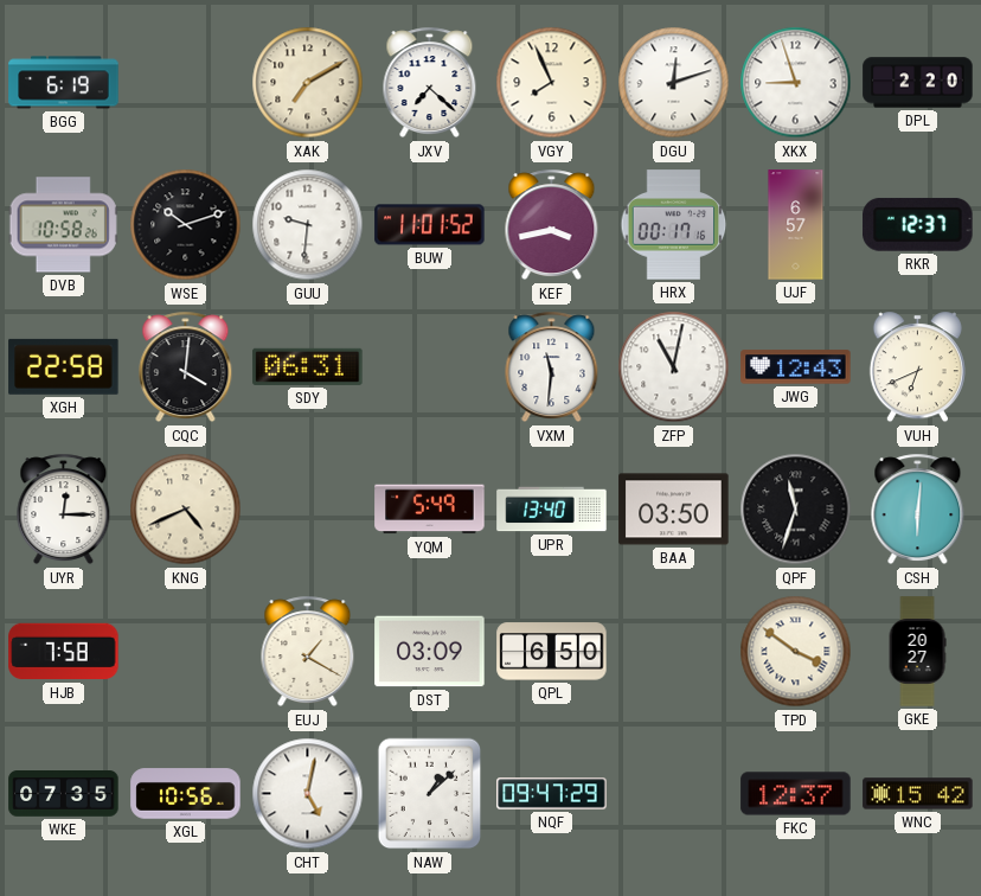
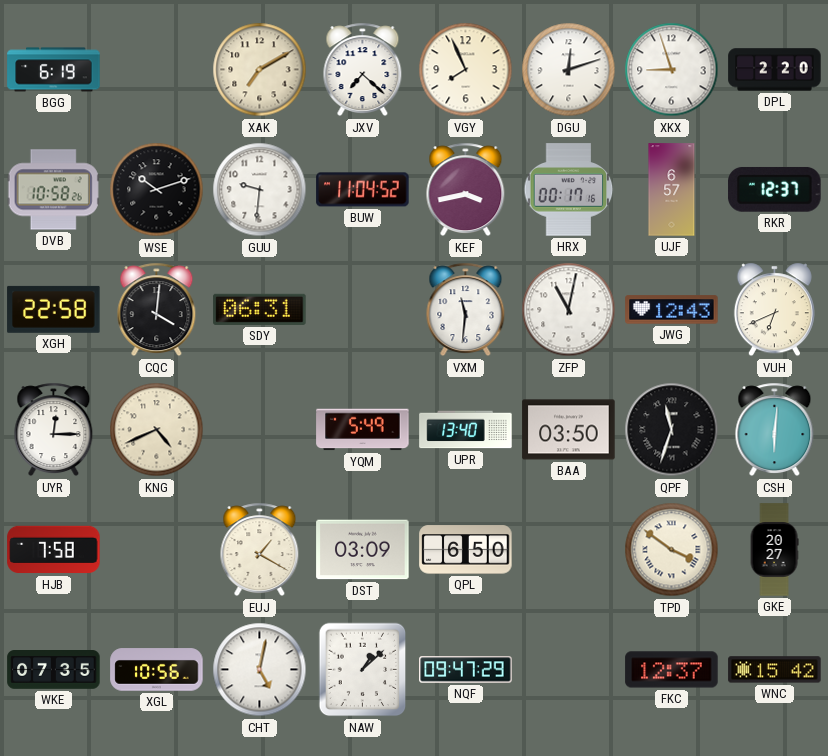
BUW: 11:01 -> 11:04 (363, 190)
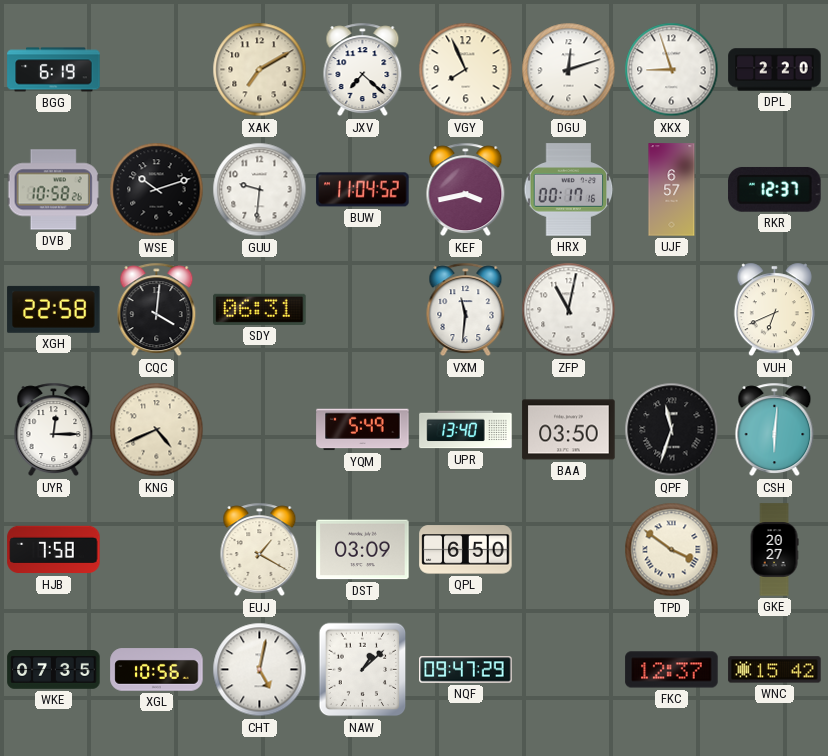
JWG: 12:43 -> none (672, 310)
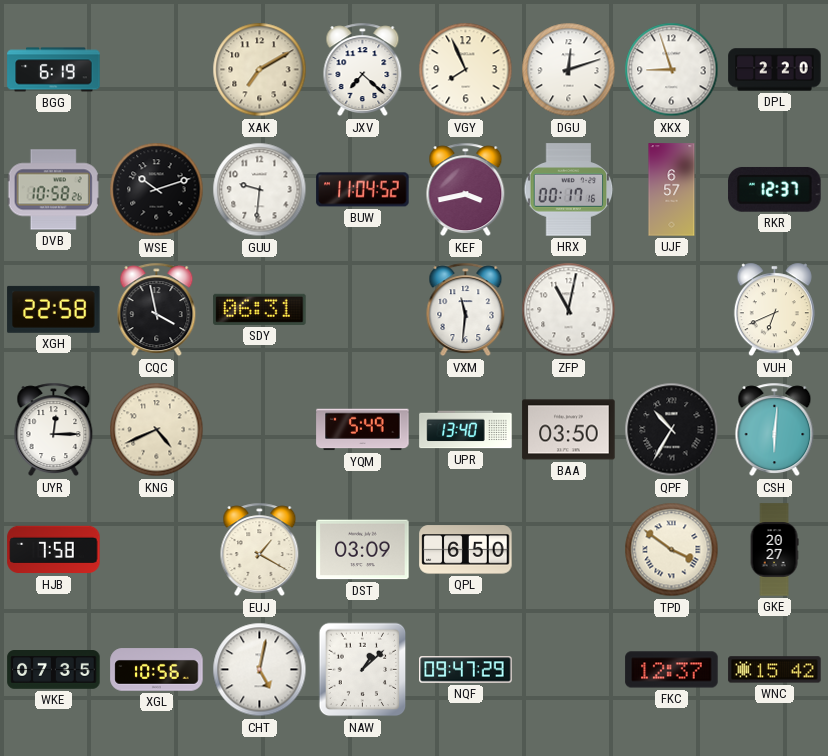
CQC: 4:01 -> 3:58 (157, 310)
QPF: 11:33 -> 10:35 (672, 430)
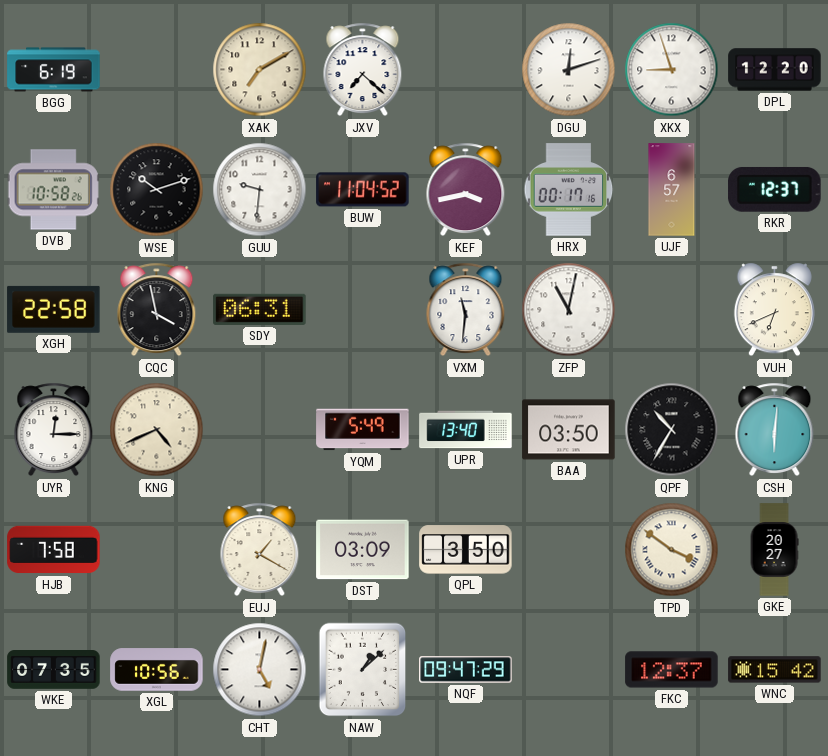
VGY: 7:56 -> none (466, 70)
DPL: 2:20 -> 12:20 (775, 70)
QPL: 6:50 -> 3:50 (466, 550)
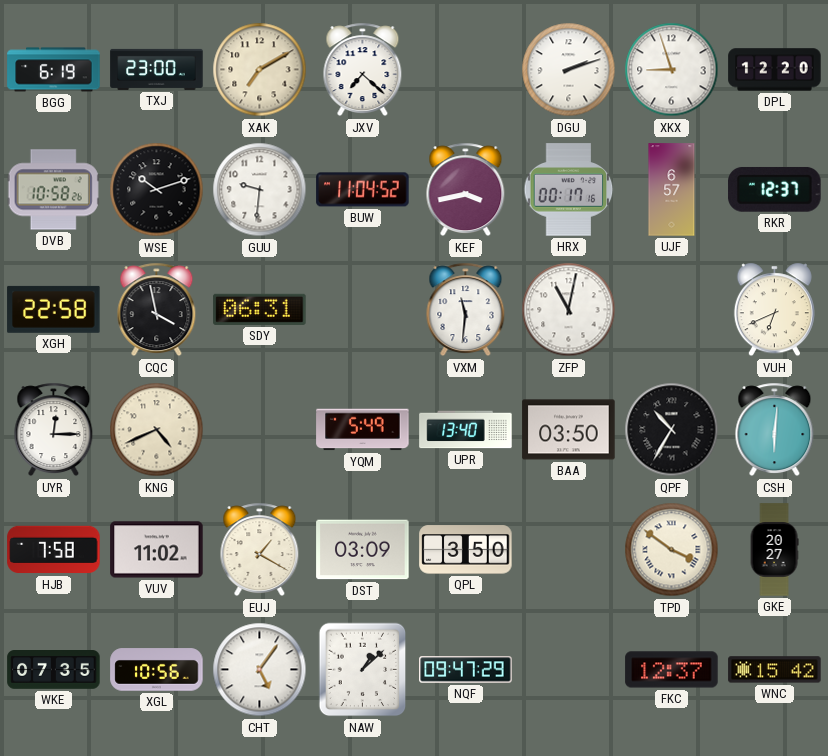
TXJ: none -> 23:00 (157, 69)
DGU: 12:12 -> 2:12 (569, 70)
VUV: none -> 11:02 (157, 550)
CHT: 5:02 -> 5:06 (260, 670)
